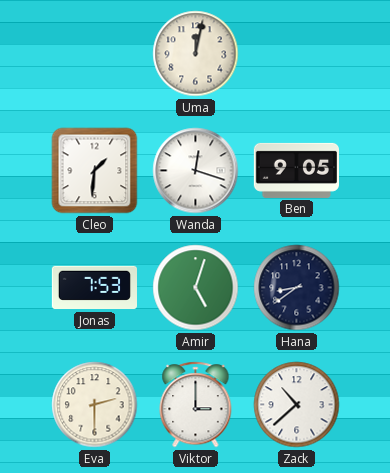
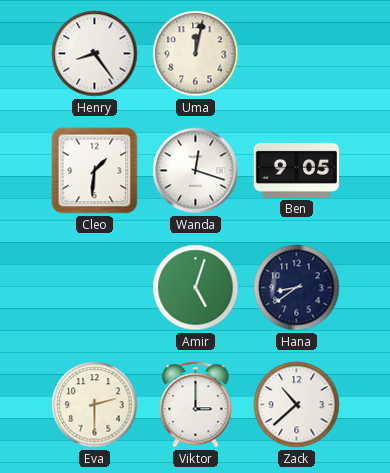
Henry: none -> 8:24 (95, 54)
Jonas: 7:53 -> none (94, 288)
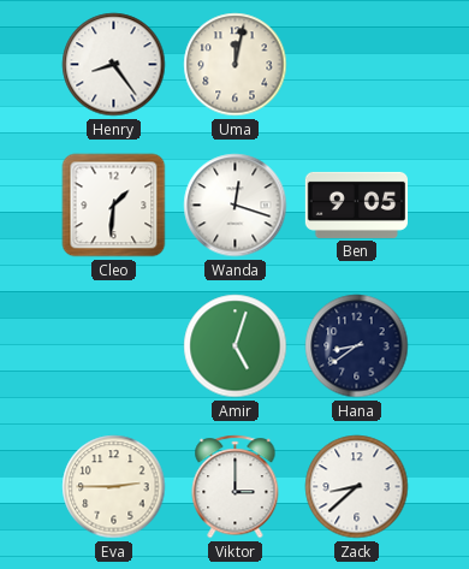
Eva: 2:30 -> 2:45 (114, 487)
Zack: 10:38 -> 8:38 (357, 487)
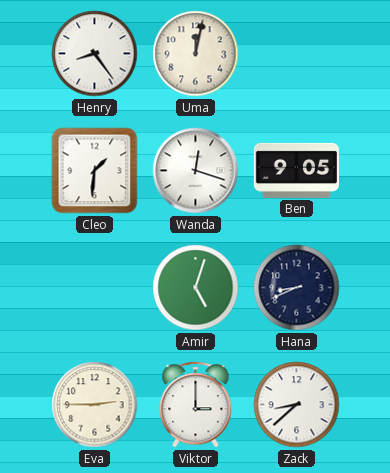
Hana: 8:39 -> 8:41 (297, 288)
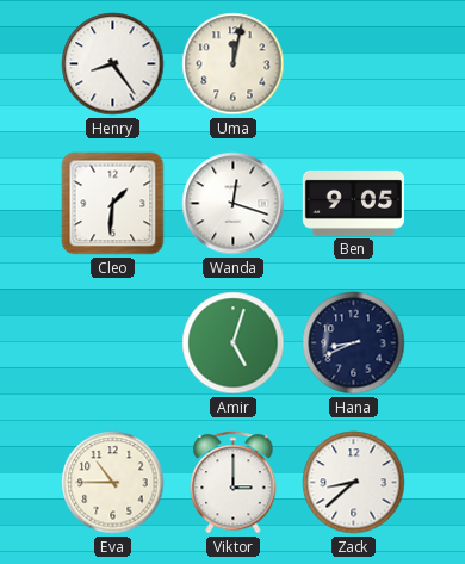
Eva: 2:45 -> 10:45 (113, 483)
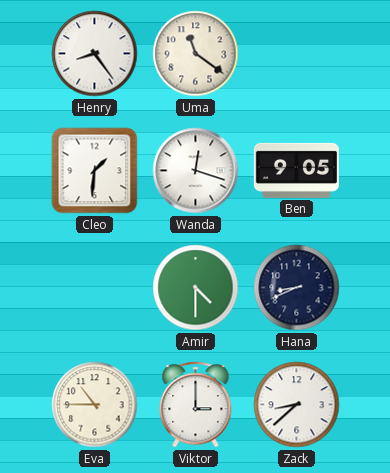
Uma: 12:02 -> 11:21 (196, 54)
Amir: 5:03 -> 4:30 (196, 288)
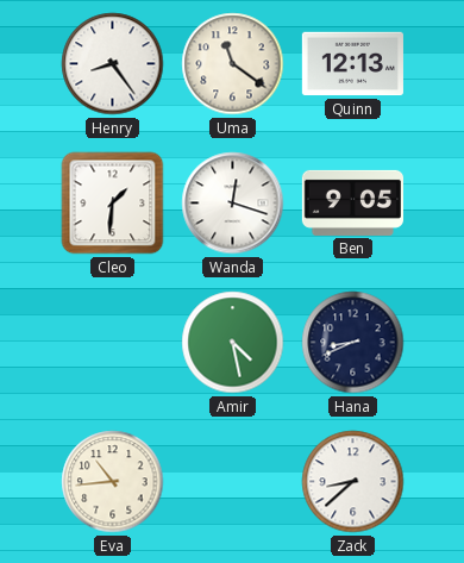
Quinn: none -> 12:13 (352, 64)
Amir: 4:30 -> 4:28 (233, 343)
Eva: 10:45 -> 10:44 (113, 482)
Viktor: 3:00 -> none (196, 405)
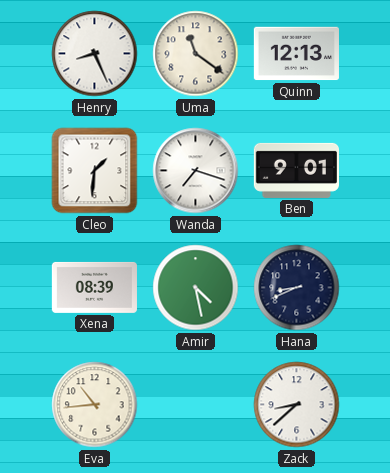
Henry: 8:24 -> 8:26 (95, 54)
Wanda: 12:18 -> 7:18 (196, 171)
Ben: 9:05 -> 9:01 (296, 170)
Xena: none -> 08:39 (94, 287)
